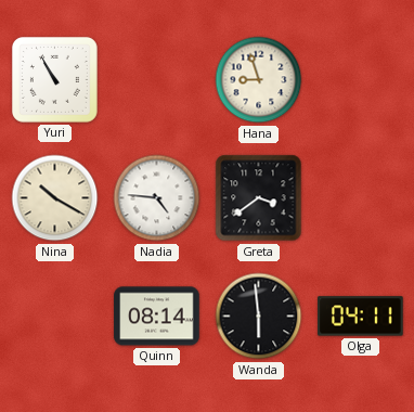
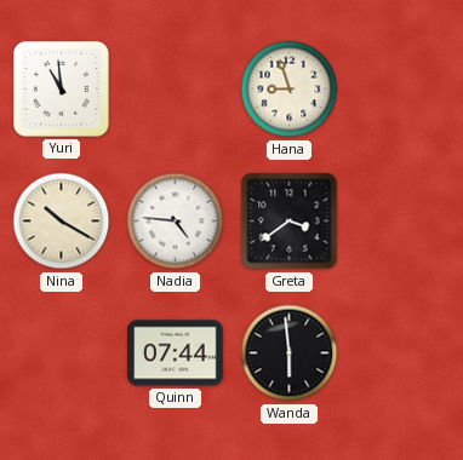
Yuri: 10:55 -> 10:59 (61, 88)
Quinn: 08:14 -> 07:44 (176, 353)
Olga: 04:11 -> none (361, 317)
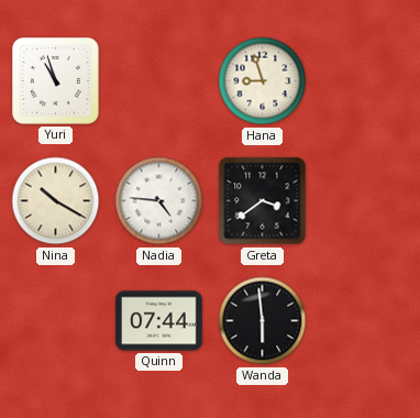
Yuri: 10:59 -> 10:57 (55, 80)
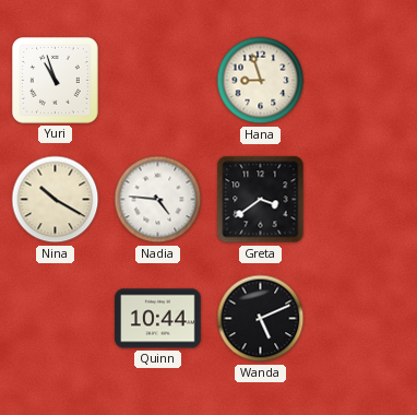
Quinn: 07:44 -> 10:44 (158, 319)
Wanda: 5:59 -> 5:11 (261, 319)
